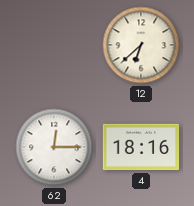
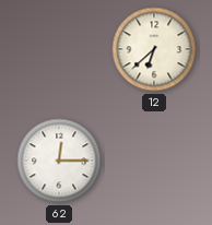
4: 18:16 -> none (141, 147)
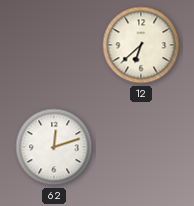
62: 12:15 -> 12:12 (54, 147)
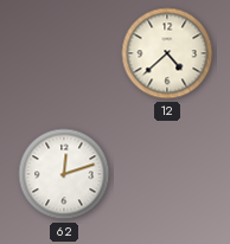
12: 6:38 -> 4:38 (167, 53)
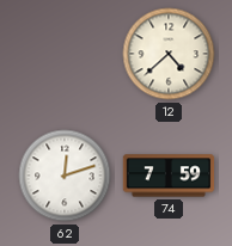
74: none -> 7:59 (169, 176)
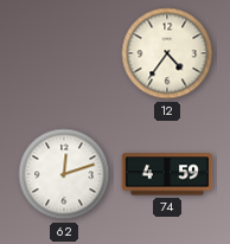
12: 4:38 -> 4:36 (167, 53)
74: 7:59 -> 4:59 (167, 174)
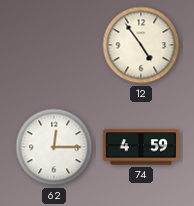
12: 4:36 -> 4:54 (141, 45)
62: 12:12 -> 12:15 (54, 147)
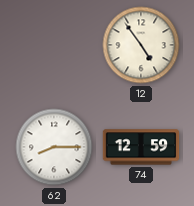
62: 12:15 -> 8:15 (54, 147)
74: 4:59 -> 12:59 (141, 147)
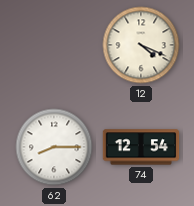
12: 4:54 -> 4:19 (141, 45)
74: 12:59 -> 12:54 (141, 147)
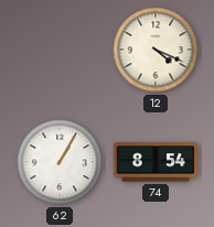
62: 8:15 -> 1:05 (60, 162)
74: 12:54 -> 8:54 (156, 162)
